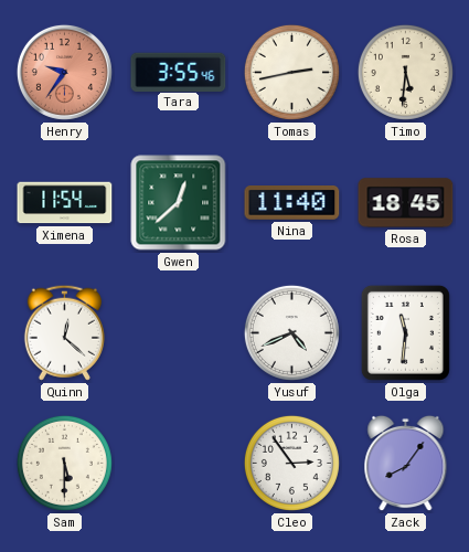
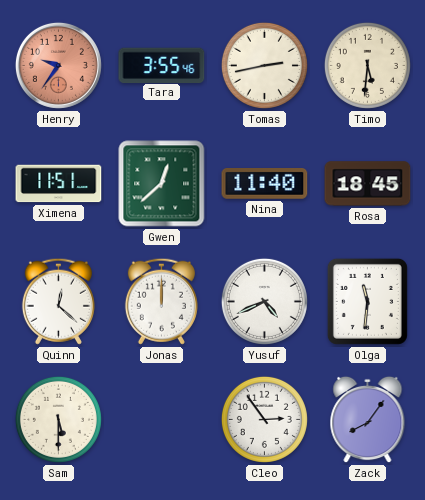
Ximena: 11:54 -> 11:51 (59, 184)
Jonas: none -> 12:00 (161, 301)
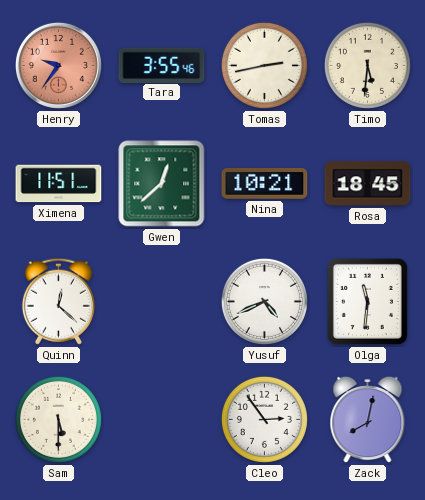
Nina: 11:40 -> 10:21 (265, 184)
Jonas: 12:00 -> none (161, 301)
Zack: 8:06 -> 8:02 (368, 420)
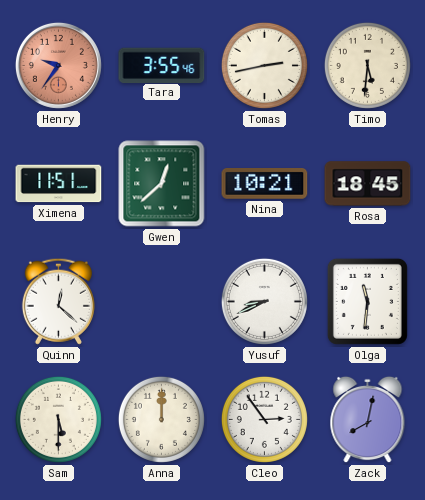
Yusuf: 4:41 -> 8:41 (264, 301)
Anna: none -> 12:00 (161, 419)
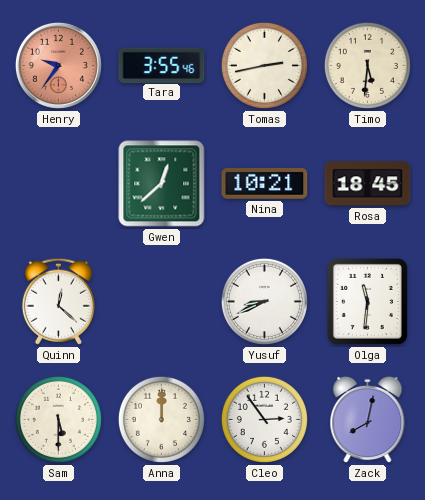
Ximena: 11:51 -> none (59, 184)
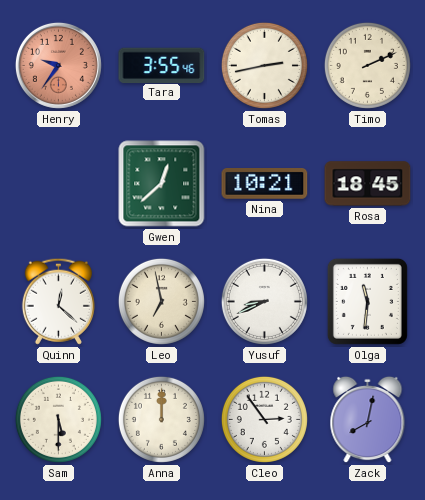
Timo: 5:31 -> 2:11 (367, 65)
Leo: none -> 6:58 (161, 301)
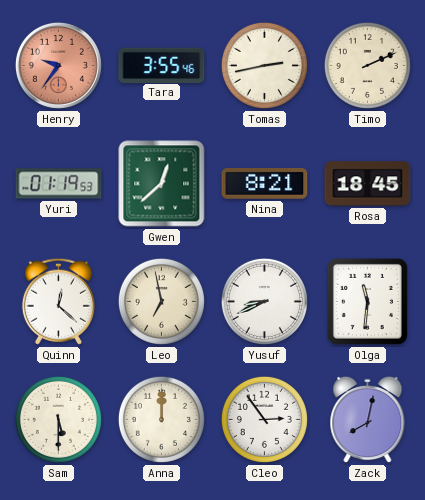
Yuri: none -> 01:19 (59, 184)
Nina: 10:21 -> 8:21 (265, 184)
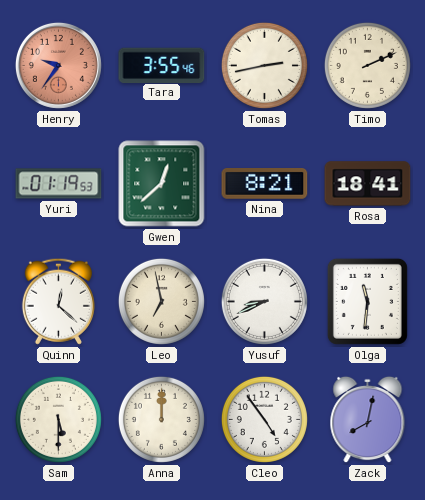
Rosa: 18:45 -> 18:41 (368, 184)
Cleo: 2:54 -> 4:54 (264, 419)
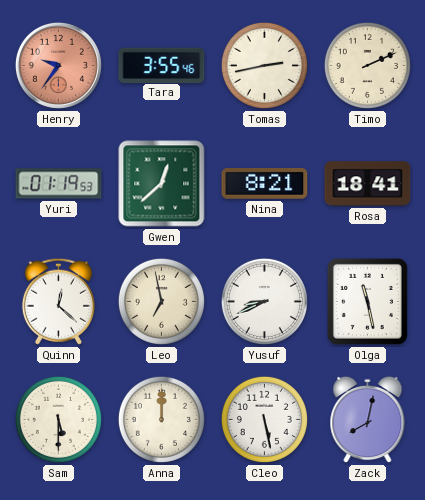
Olga: 11:31 -> 11:28 (367, 301)
Cleo: 4:54 -> 5:28 (264, 419)
